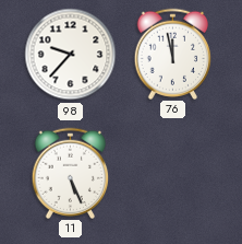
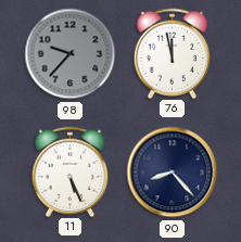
98 dial: white -> grey (71, 54)
90: none -> 8:23 (173, 173)
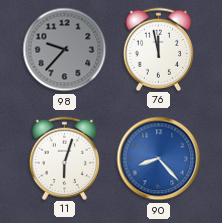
11: 5:26 -> 6:03 (65, 158)
90 dial: navy -> blue (159, 159)
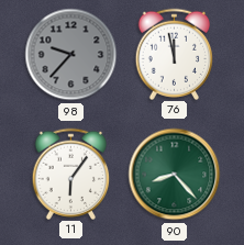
11: 6:03 -> 6:06 (71, 174)
90 dial: blue -> green (175, 175)
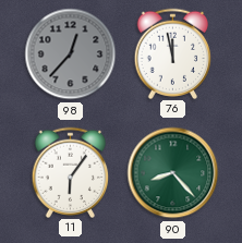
98: 9:37 -> 12:37 (71, 54)
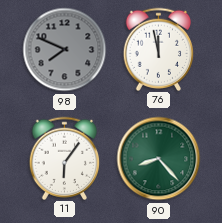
98: 12:37 -> 7:49 (65, 50)
